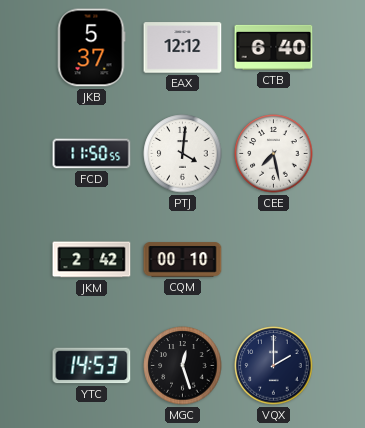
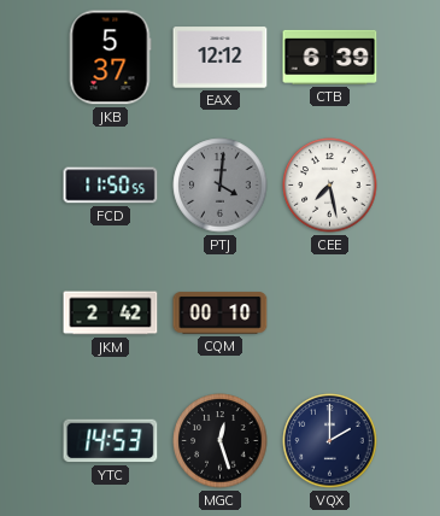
CTB: 6:40 -> 6:39 (330, 57)
PTJ dial: white -> grey (221, 186)
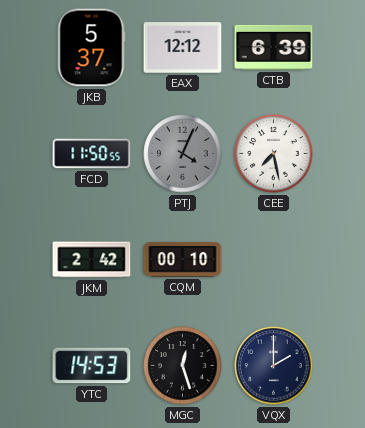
PTJ: 4:01 -> 4:04 (183, 154)
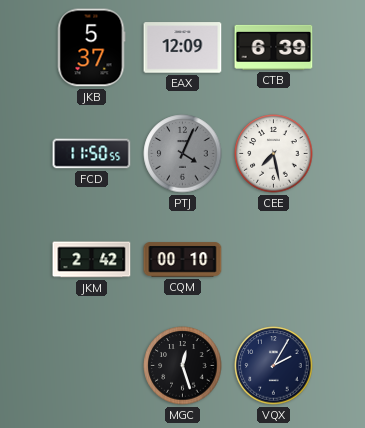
EAX: 12:12 -> 12:09 (183, 48)
YTC: 14:53 -> none (92, 366)
VQX: 2:00 -> 2:05 (274, 366)
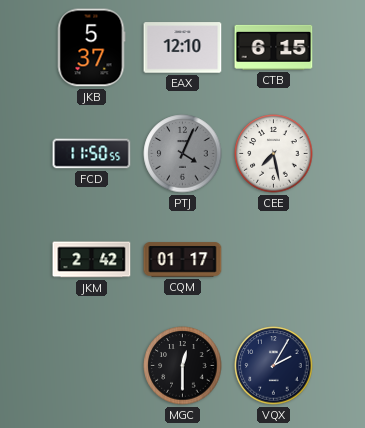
EAX: 12:09 -> 12:10 (183, 48)
CTB: 6:39 -> 6:15 (274, 47)
CQM: 00:10 -> 01:17 (183, 260)
MGC: 12:27 -> 12:30 (183, 366)
